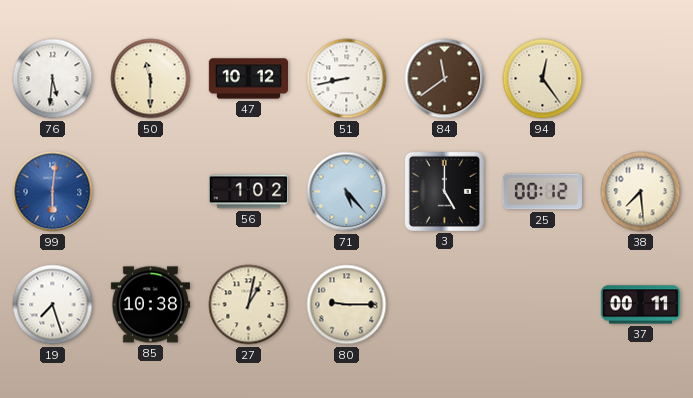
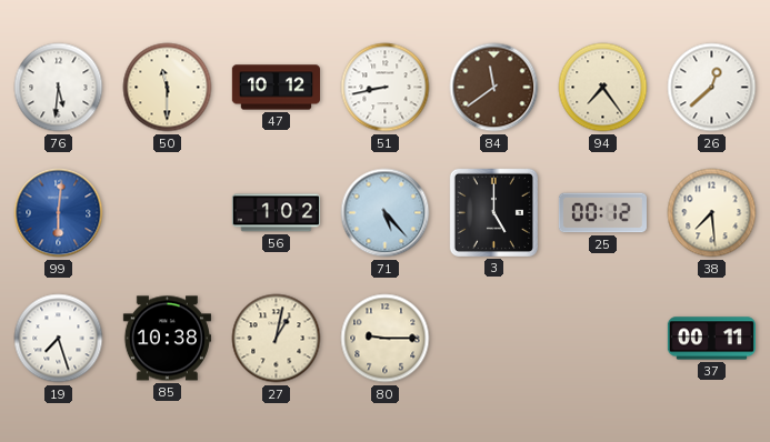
94: 12:24 -> 7:24 (603, 88)
26: none -> 12:38 (712, 88)
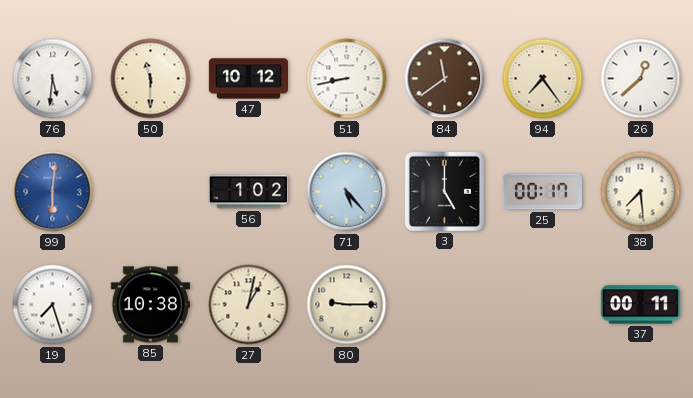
25: 00:12 -> 00:17 (542, 192)
